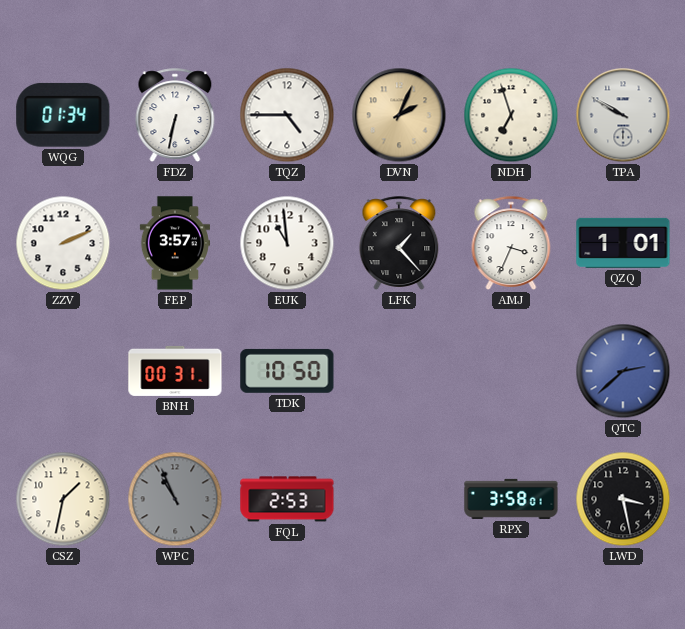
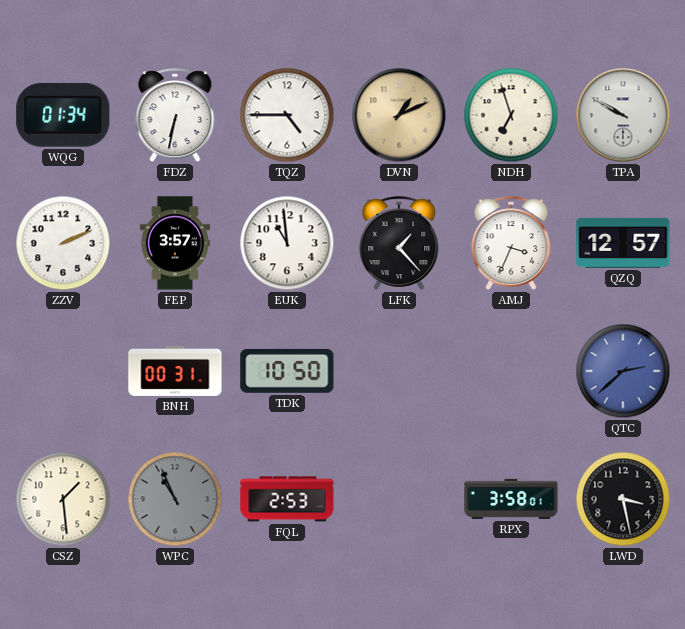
DVN: 2:04 -> 1:11 (399, 115)
QZQ: 1:01 -> 12:57 (623, 243)
CSZ: 1:32 -> 1:29 (63, 499)
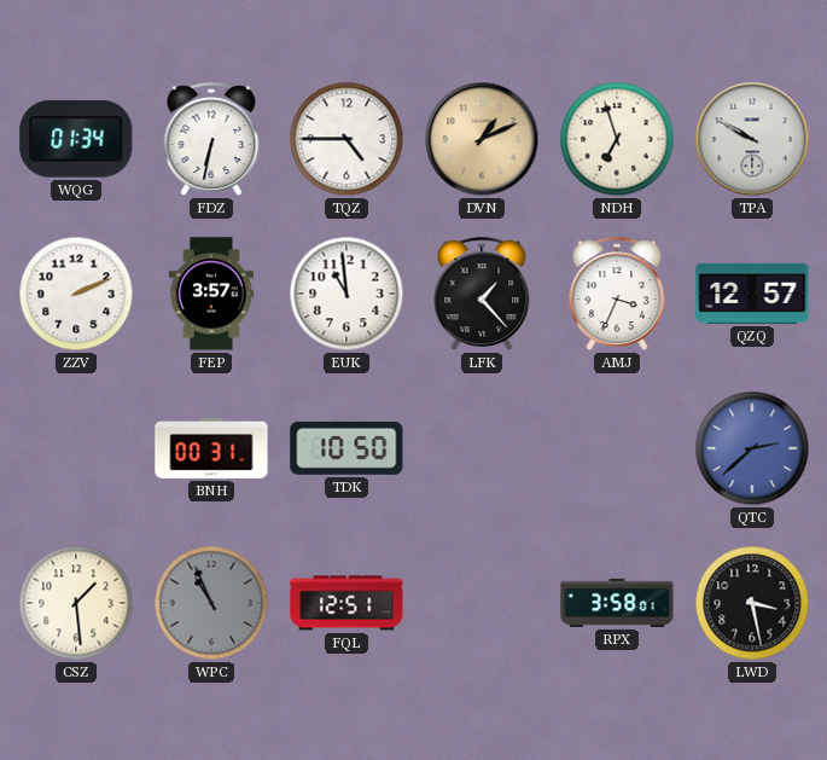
FQL: 2:53 -> 12:51 (346, 603)
